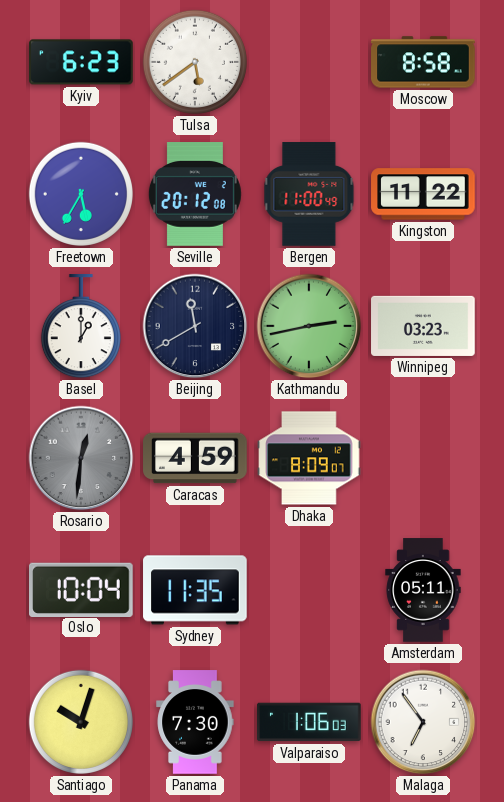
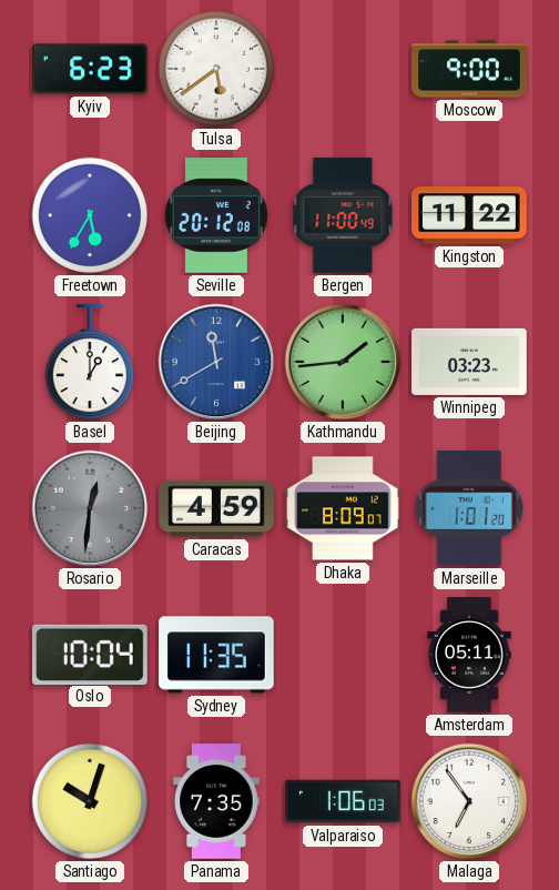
Moscow: 8:58 -> 9:00 (469, 69)
Beijing dial: navy -> blue (216, 362)
Kathmandu: 2:43 -> 1:44 (343, 362)
Marseille: none -> 1:01 (469, 508)
Panama: 7:30 -> 7:35 (216, 801)
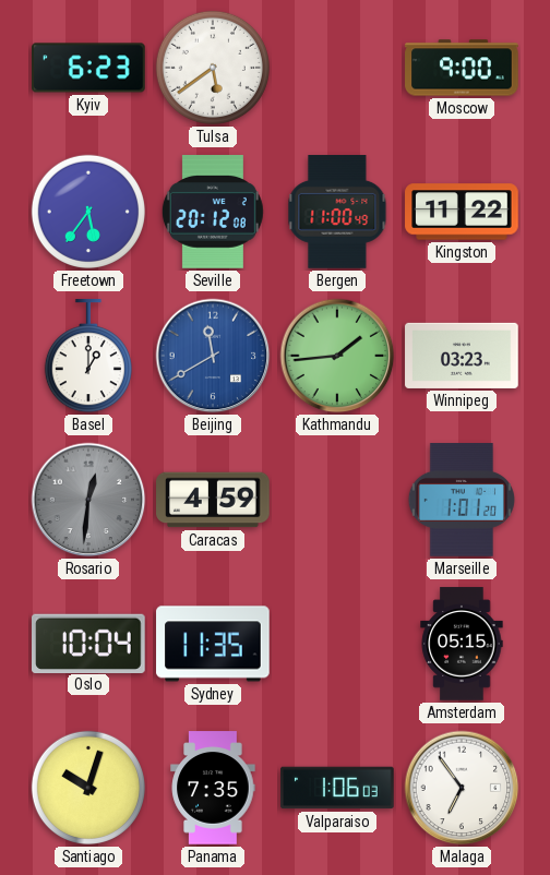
Freetown: 5:35 -> 5:36 (88, 212)
Dhaka: 8:09 -> none (343, 508)
Amsterdam: 05:11 -> 05:15 (462, 644)
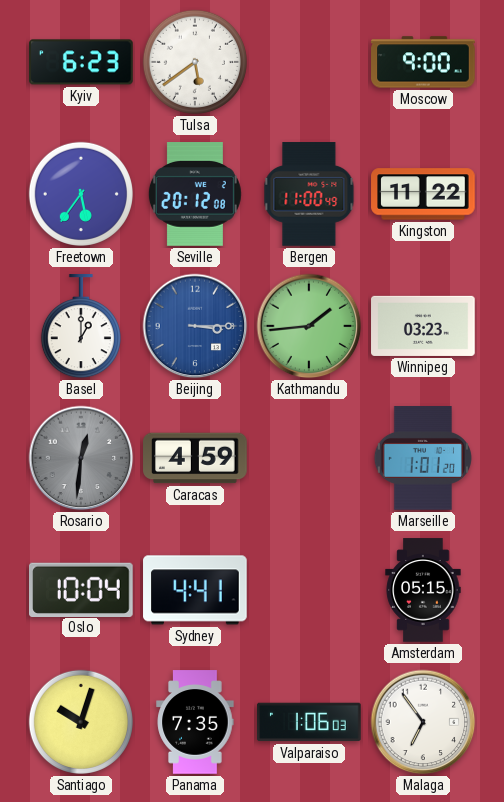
Beijing: 11:40 -> 3:15 (195, 326)
Sydney: 11:35 -> 4:41 (195, 590)
